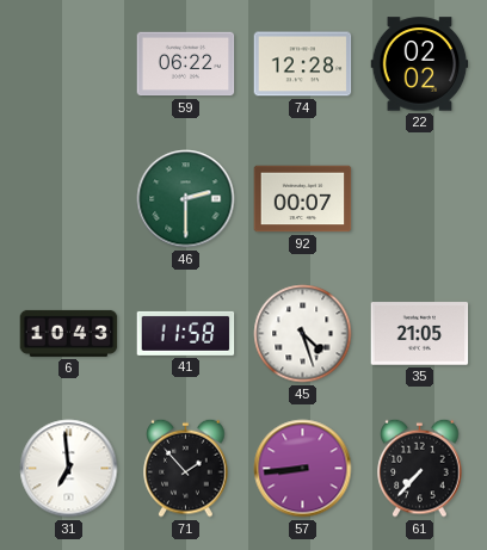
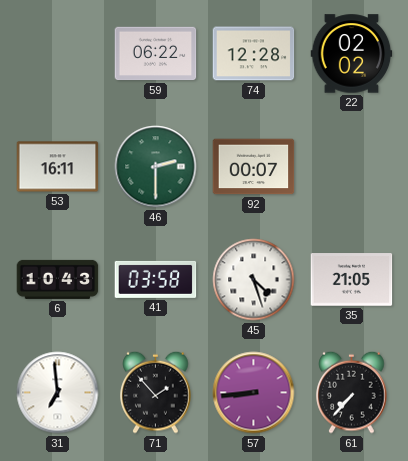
53: none -> 16:11 (58, 167)
41: 11:58 -> 03:58 (156, 279)
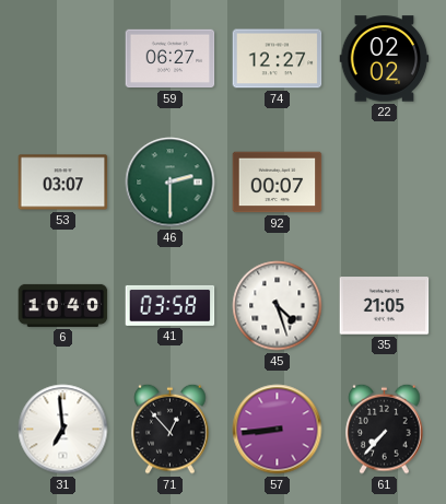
59: 06:22 -> 06:27 (171, 59)
74: 12:28 -> 12:27 (278, 59)
53: 16:11 -> 03:07 (63, 183)
6: 10:43 -> 10:40 (63, 305)
71: 1:53 -> 12:53 (171, 429)
